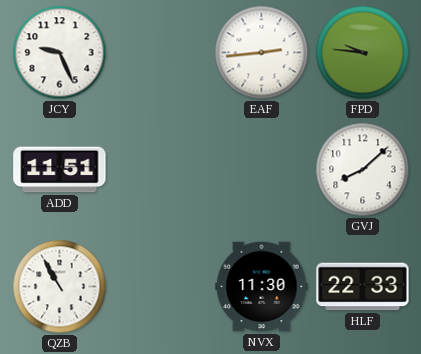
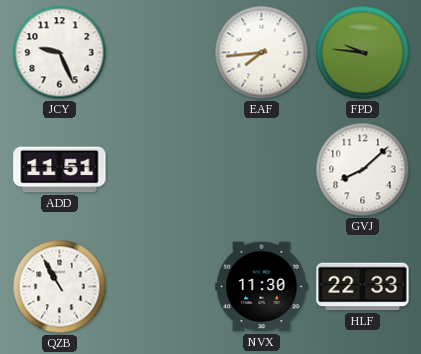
EAF: 2:44 -> 7:44 (262, 53)
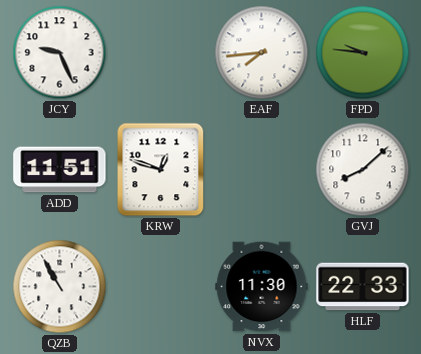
KRW: none -> 12:48 (161, 170)
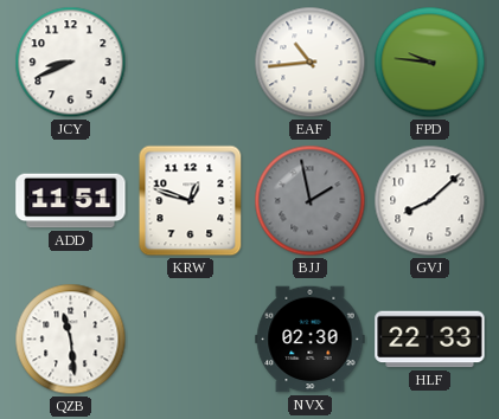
JCY: 9:26 -> 8:41 (71, 63)
EAF: 7:44 -> 10:44 (311, 63)
BJJ: none -> 1:58 (311, 201)
QZB: 10:55 -> 11:29 (71, 340)
NVX: 11:30 -> 02:30 (311, 340)
